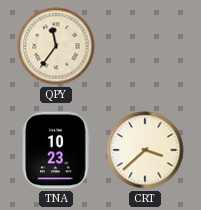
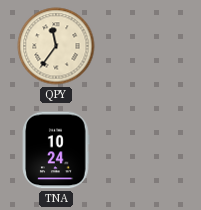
TNA: 10:23 -> 10:24 (56, 150)
CRT: 3:38 -> none (145, 150)
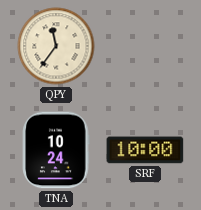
SRF: none -> 10:00 (145, 150)
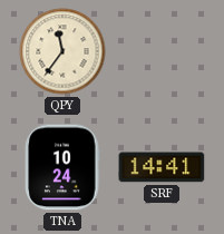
SRF: 10:00 -> 14:41 (162, 167)
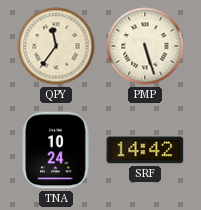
PMP: none -> 5:27 (145, 46)
SRF: 14:41 -> 14:42 (145, 150)
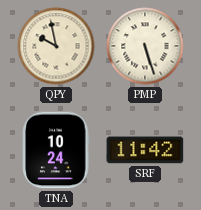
QPY: 11:36 -> 9:58 (56, 46)
SRF: 14:42 -> 11:42 (145, 150)
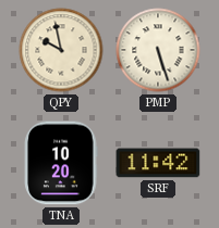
TNA: 10:24 -> 10:20 (61, 163)
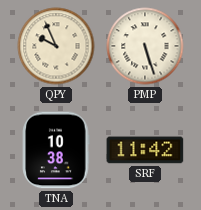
QPY: 9:58 -> 9:56 (56, 46)
TNA: 10:20 -> 10:38 (56, 150)
